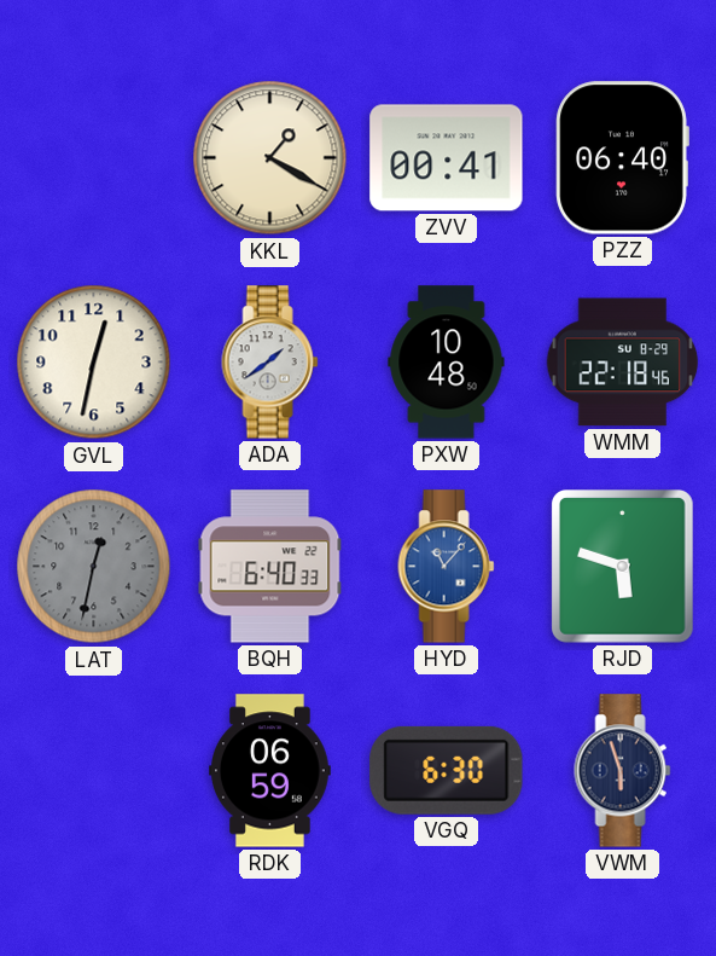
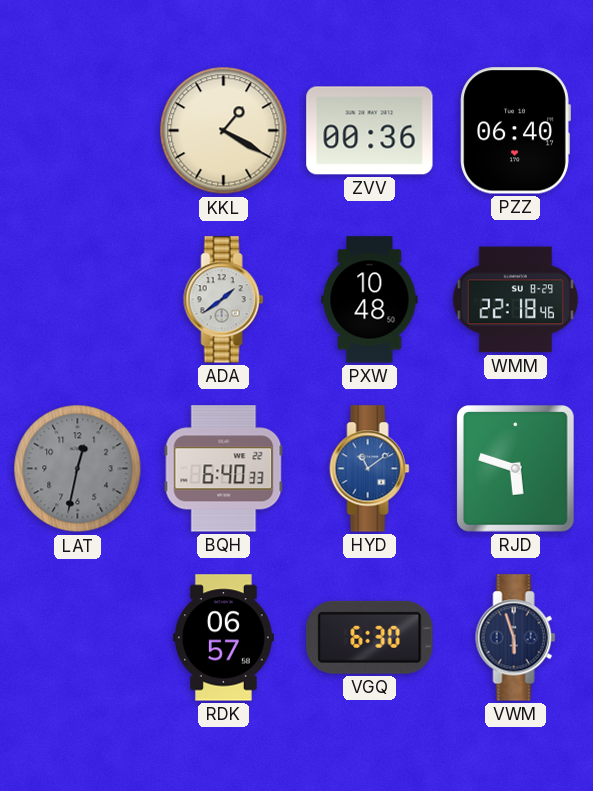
ZVV: 00:41 -> 00:36 (370, 131)
GVL: 12:32 -> none (94, 363)
HYD: 11:07 -> 11:09 (370, 469)
RDK: 06:59 -> 06:57 (224, 638)
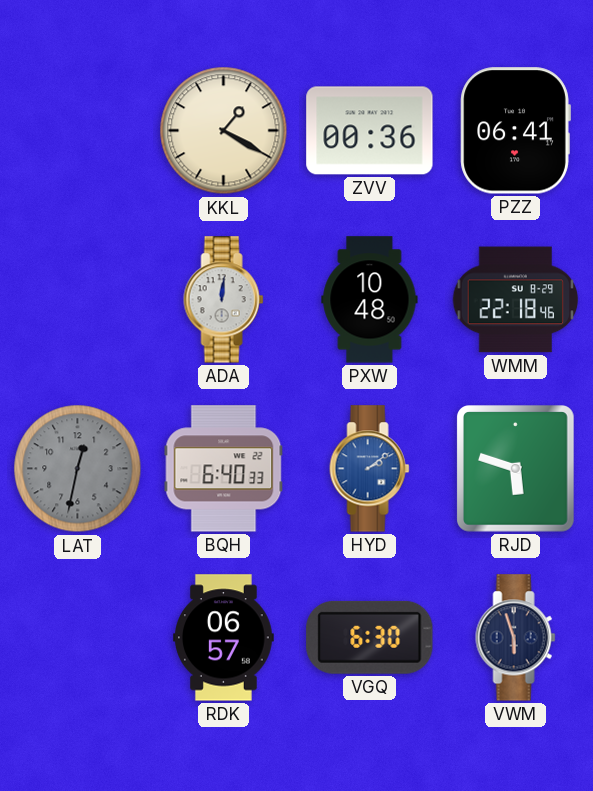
PZZ: 06:40 -> 06:41 (515, 131)
ADA: 1:39 -> 12:01 (224, 300)
HYD: 11:09 -> 2:09 (370, 469)
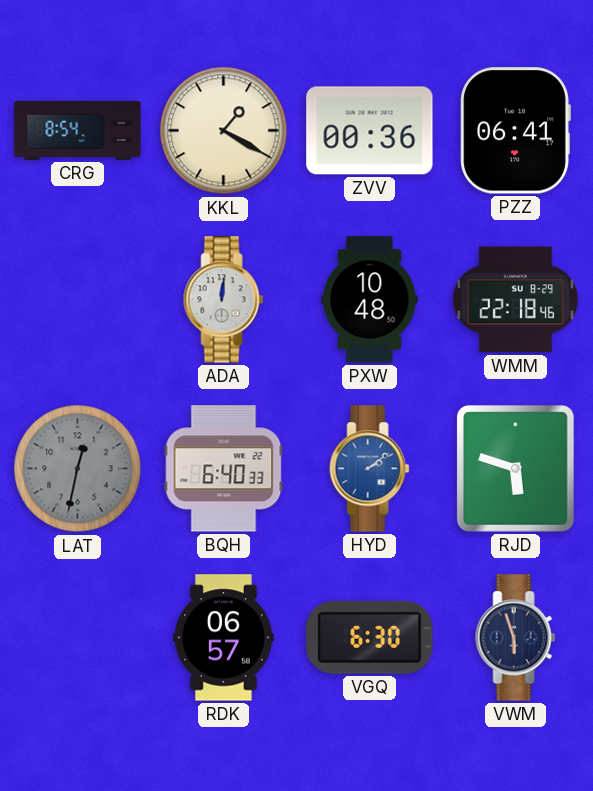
CRG: none -> 8:54 (78, 130)
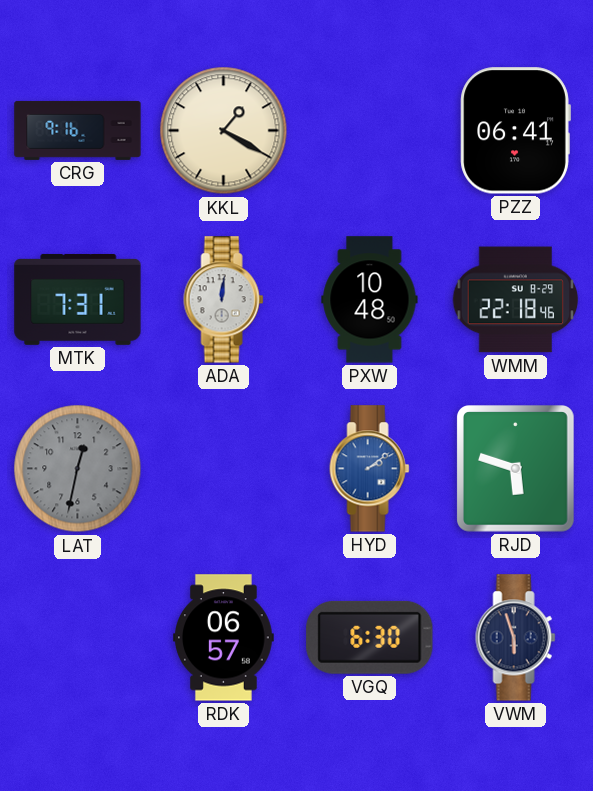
CRG: 8:54 -> 9:16 (78, 130)
ZVV: 00:36 -> none (370, 131)
MTK: none -> 7:31 (78, 300)
BQH: 6:40 -> none (224, 469)
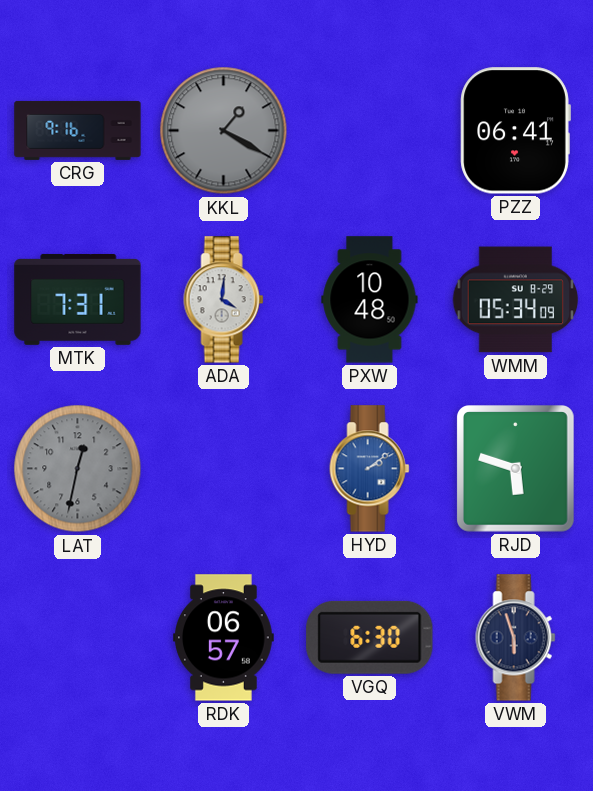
KKL dial: cream -> grey (224, 131)
ADA: 12:01 -> 4:01 (224, 300)
WMM: 22:18 -> 05:34 (516, 300)
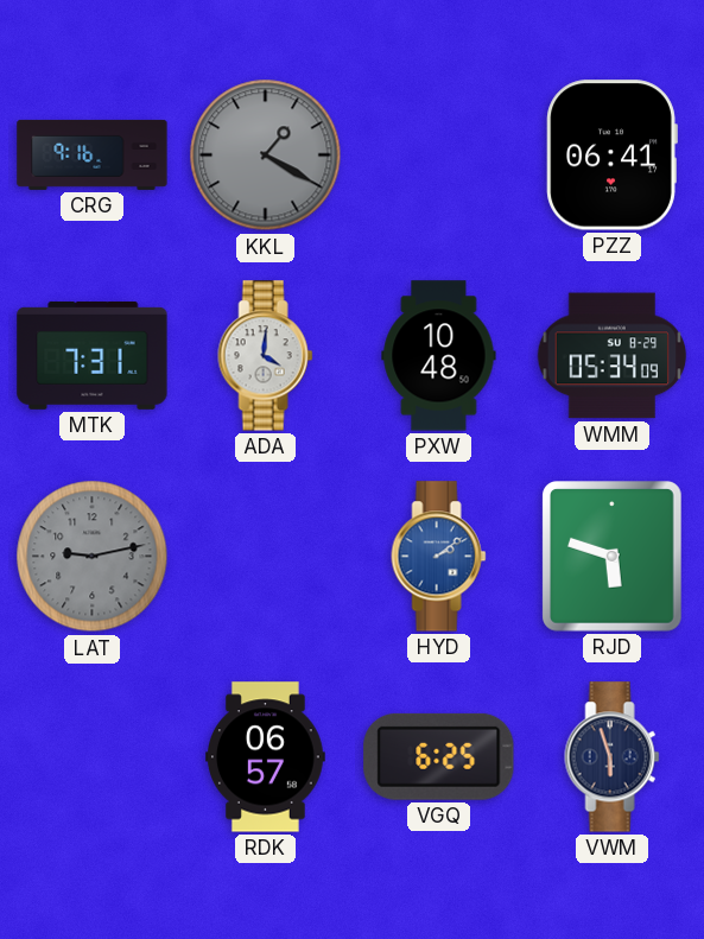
LAT: 12:32 -> 9:13 (93, 557)
VGQ: 6:30 -> 6:25 (439, 756)
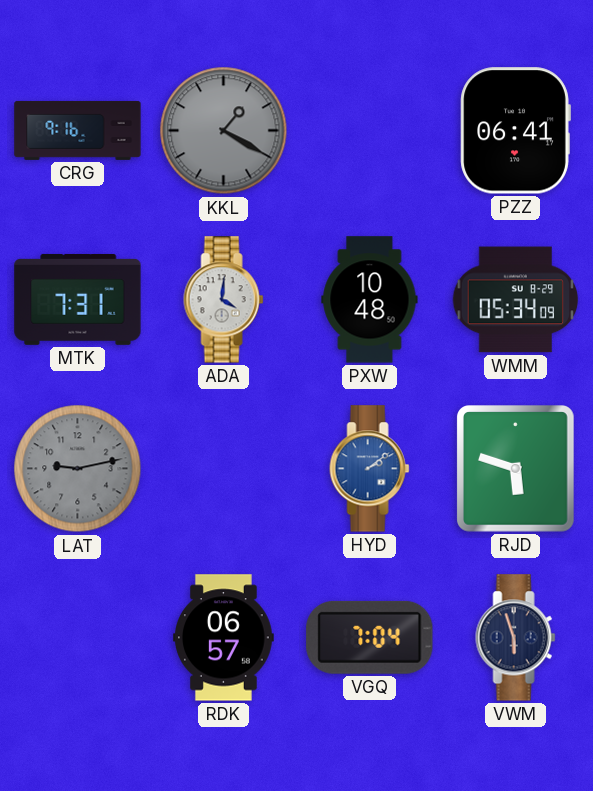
VGQ: 6:25 -> 7:04 (370, 637)
